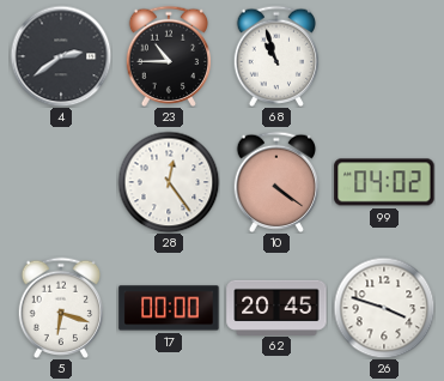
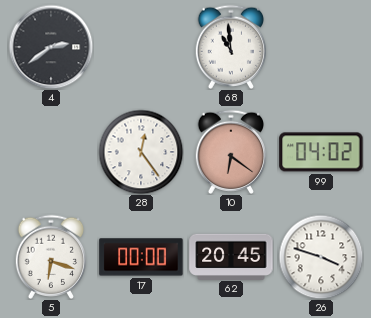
23: 10:45 -> none (169, 56)
68: 10:57 -> 10:59 (231, 47)
10: 4:21 -> 6:21 (231, 152)
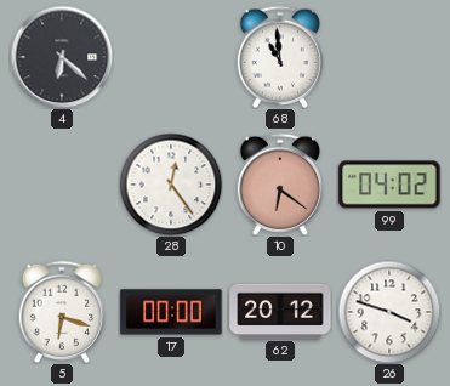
4: 2:39 -> 6:22 (62, 57)
62: 20:45 -> 20:12 (280, 311)
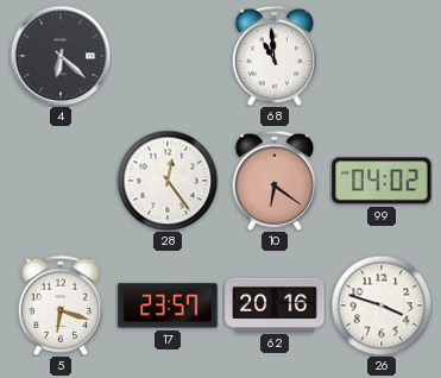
17: 00:00 -> 23:57 (168, 305)
62: 20:12 -> 20:16 (275, 304)
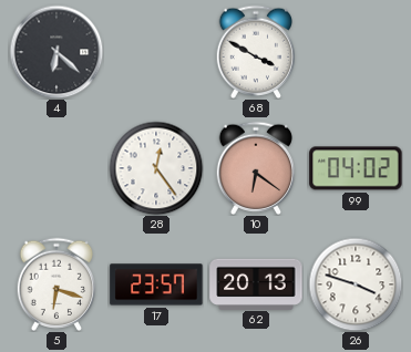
68: 10:59 -> 3:50 (256, 52)
62: 20:16 -> 20:13 (256, 283)
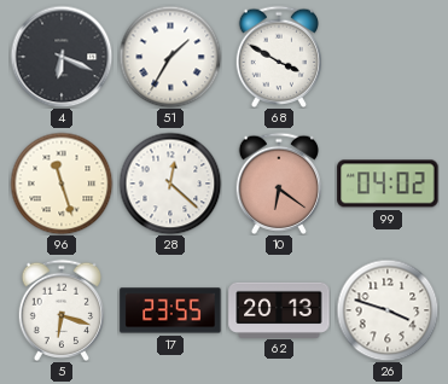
4: 6:22 -> 6:19 (62, 57)
51: none -> 1:35 (170, 57)
96: none -> 11:27 (62, 184)
28: 12:24 -> 12:22 (170, 184)
17: 23:57 -> 23:55 (170, 310)
